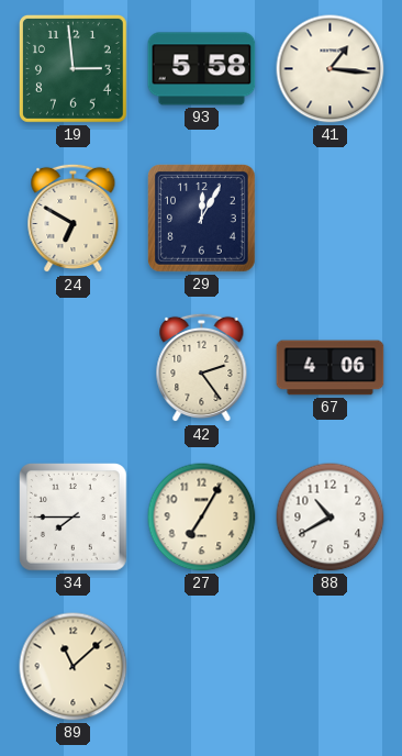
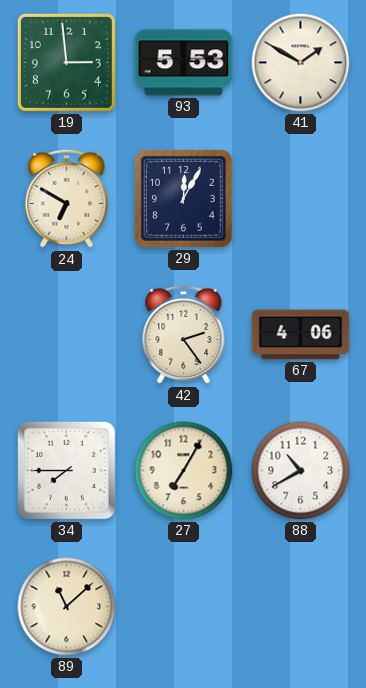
93: 5:58 -> 5:53 (184, 63)
41: 1:16 -> 1:50 (301, 63)
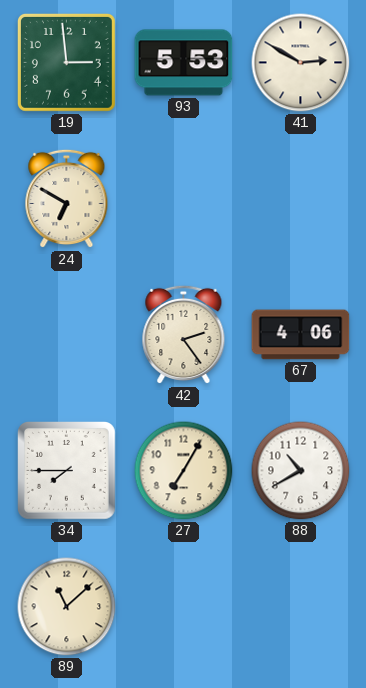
41: 1:50 -> 2:50 (301, 63)
29: 12:05 -> none (184, 199)
